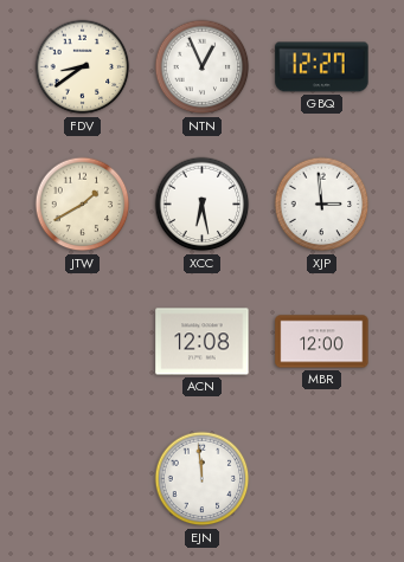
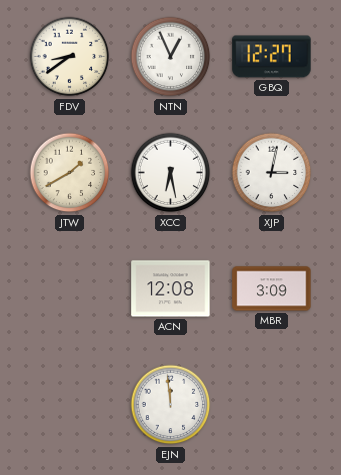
XJP: 2:59 -> 3:02 (272, 173)
MBR: 12:00 -> 3:09 (272, 289)
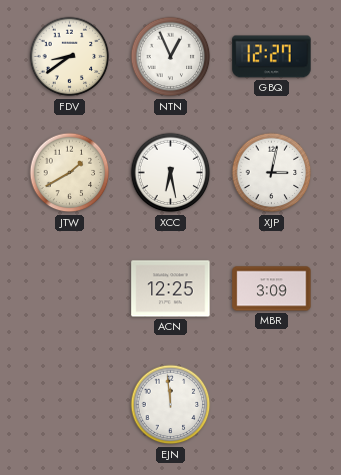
ACN: 12:08 -> 12:25 (171, 289)
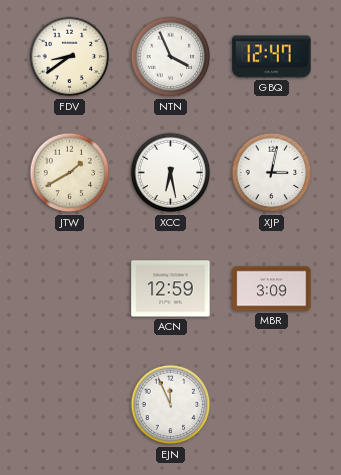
NTN: 12:56 -> 3:56 (171, 57)
GBQ: 12:27 -> 12:47 (272, 57)
ACN: 12:25 -> 12:59 (171, 289)
EJN: 11:59 -> 11:56 (171, 405)
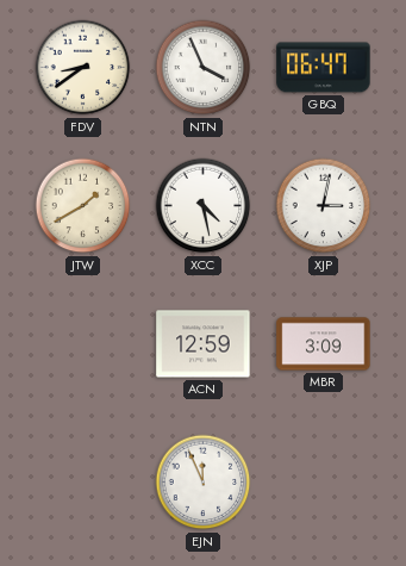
GBQ: 12:47 -> 06:47 (324, 68)
XCC: 6:28 -> 4:28 (204, 206)
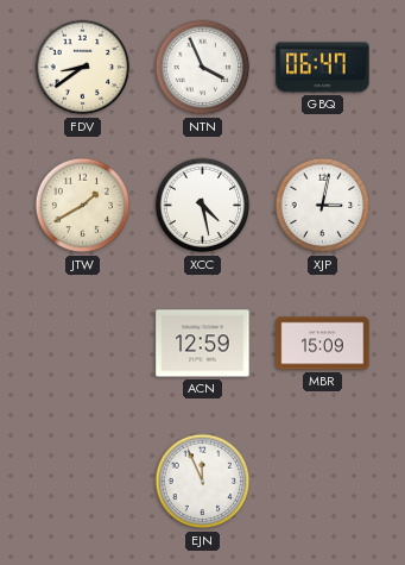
MBR: 3:09 -> 15:09 (323, 344)
